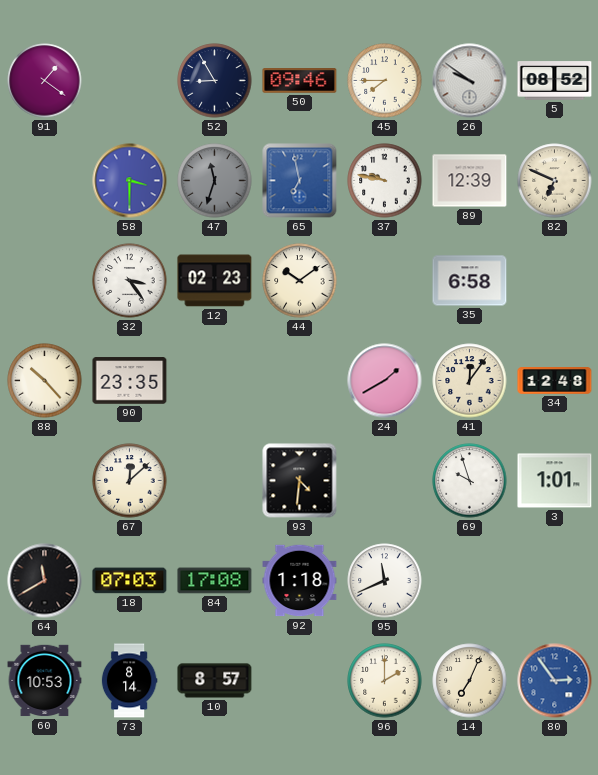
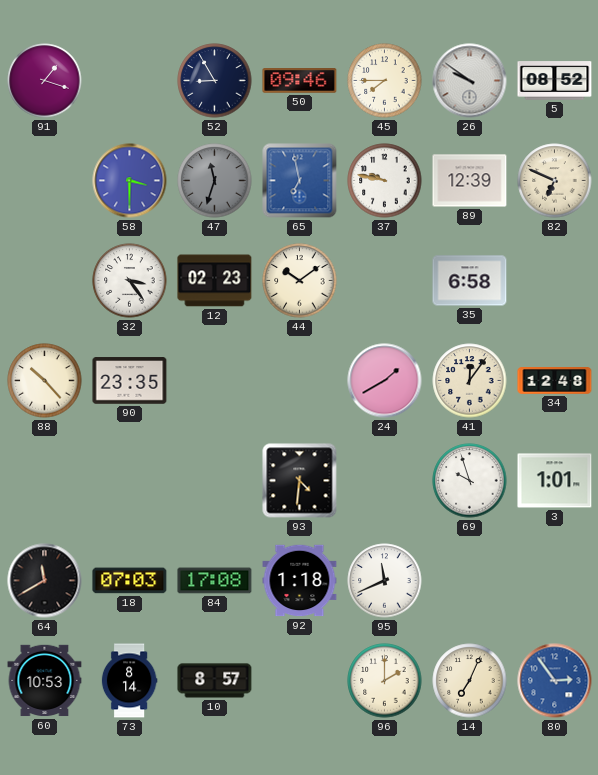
91: 1:21 -> 1:18 (45, 81)
67: 12:08 -> none (130, 481)
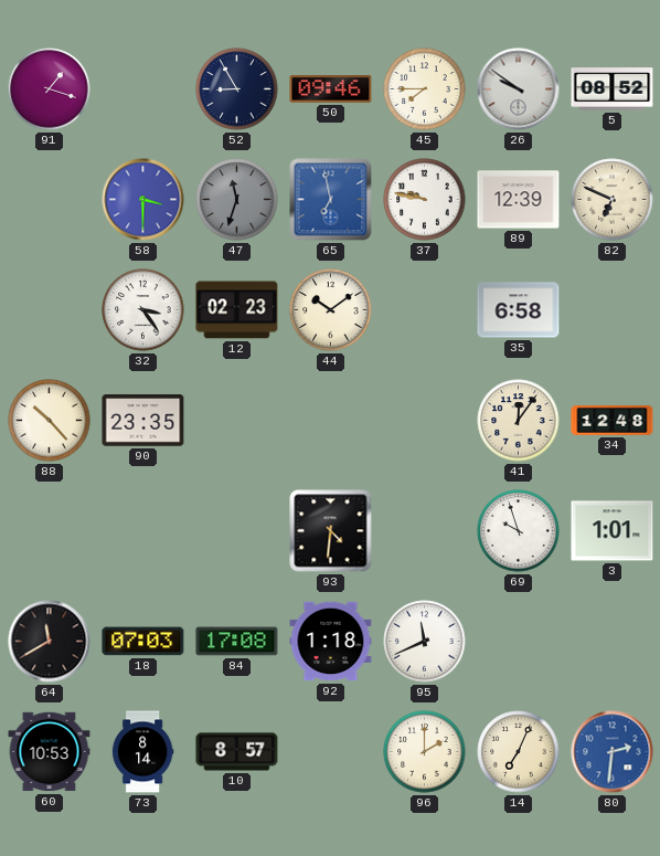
24: 1:40 -> none (385, 381)
80: 2:54 -> 2:31 (613, 752)
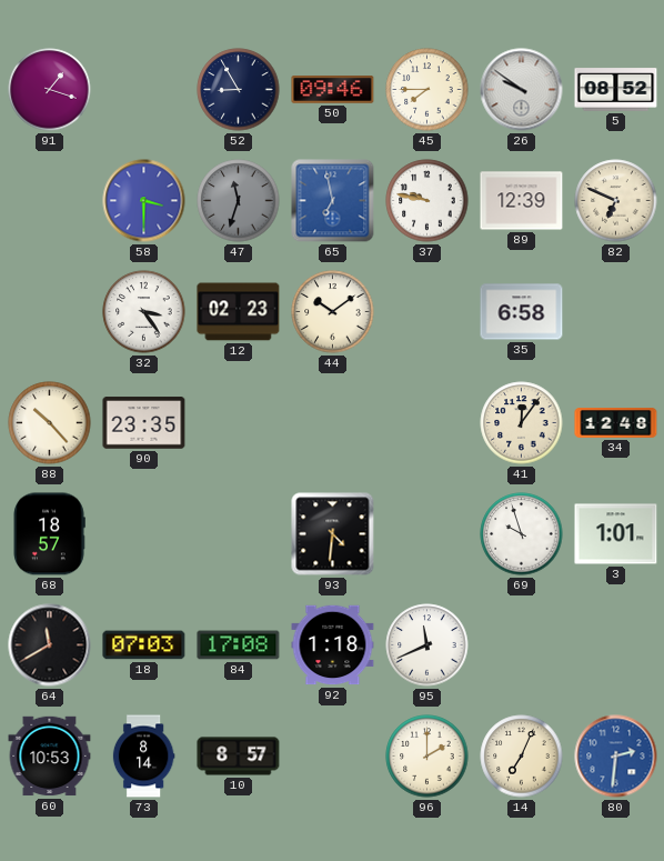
68: none -> 18:57 (49, 534)
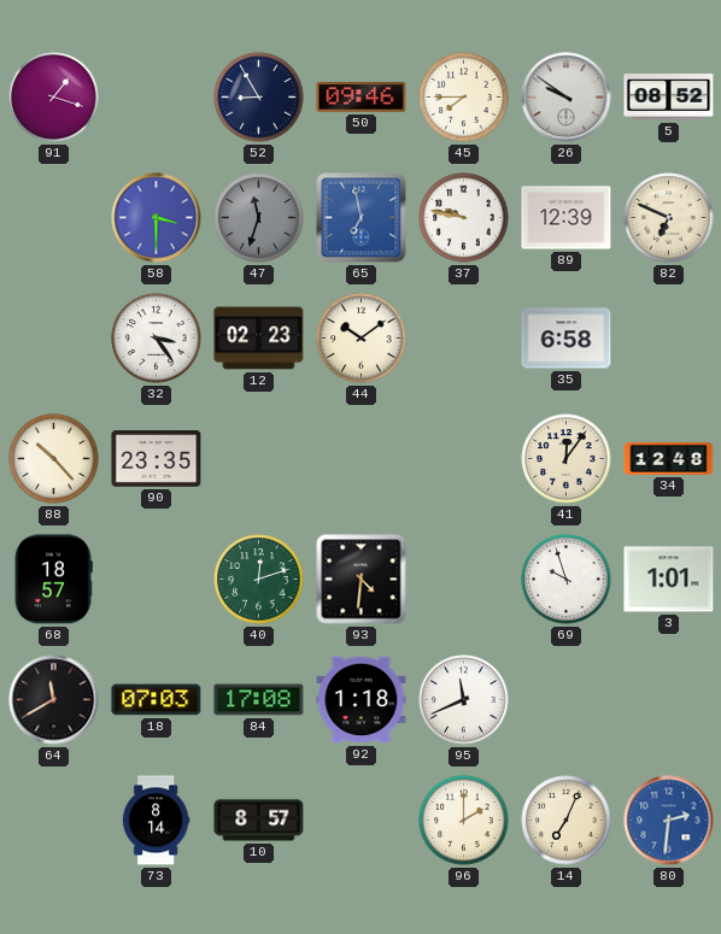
40: none -> 12:12 (259, 580)
60: 10:53 -> none (50, 757)
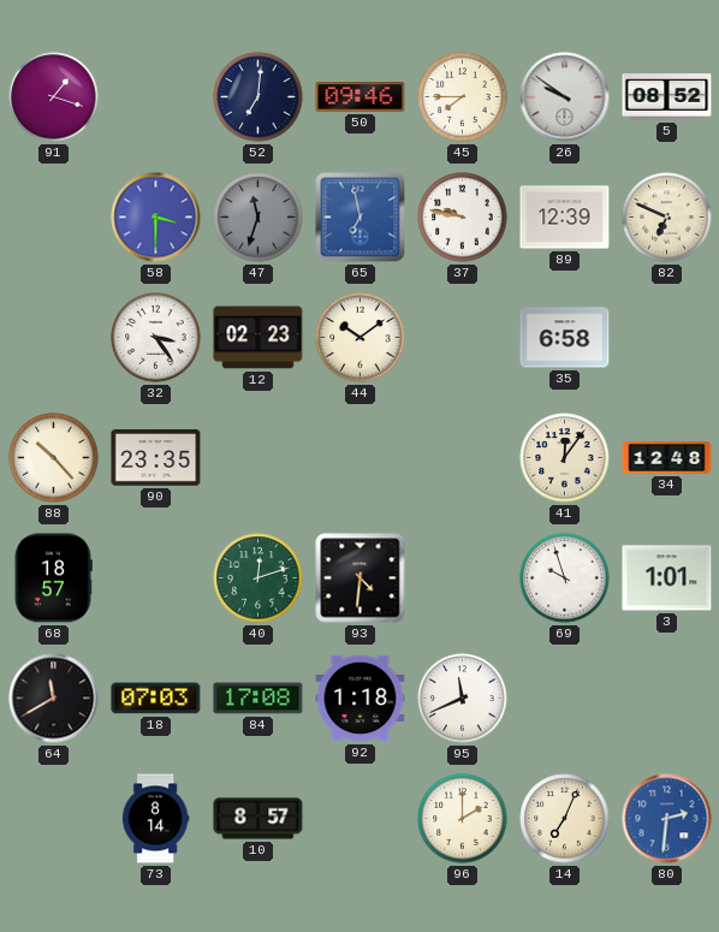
52: 8:55 -> 7:01 (259, 97)
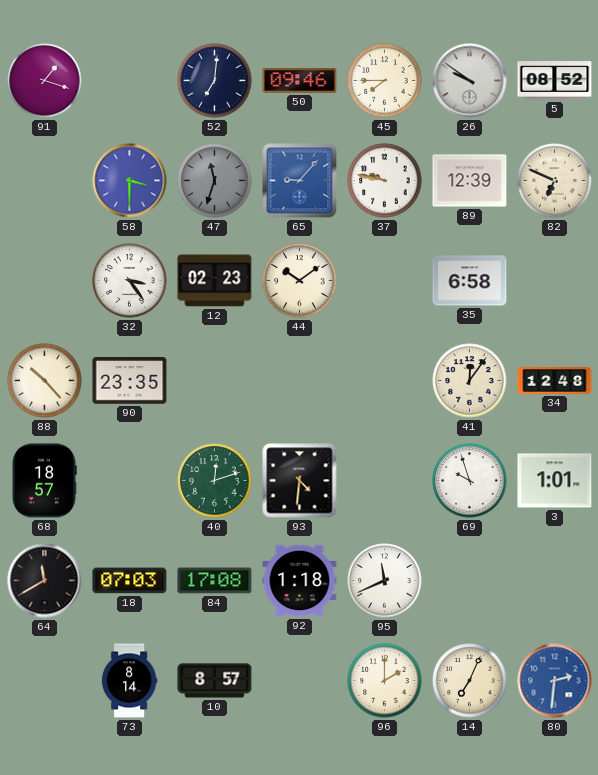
65: 6:58 -> 9:07 (300, 181)
